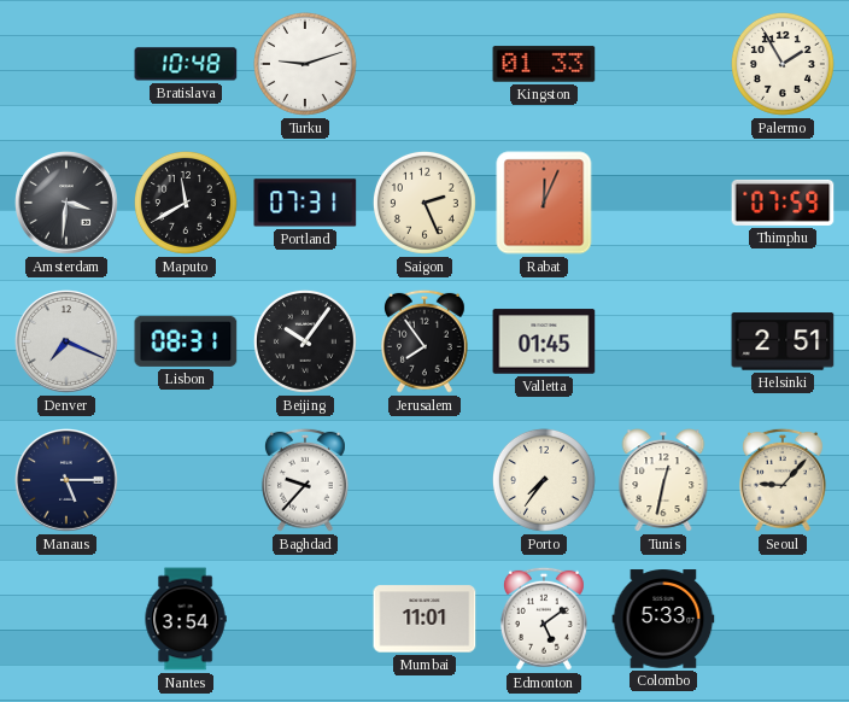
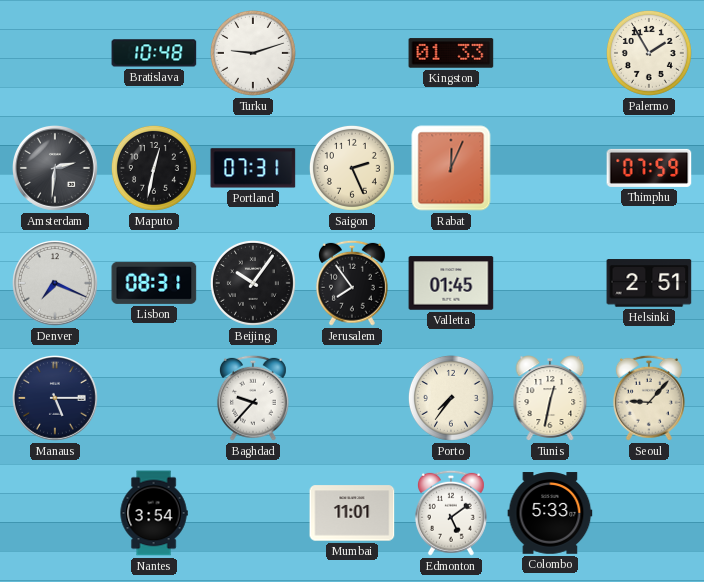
Amsterdam: 3:31 -> 2:31 (56, 169)
Maputo: 11:40 -> 12:32 (154, 168)
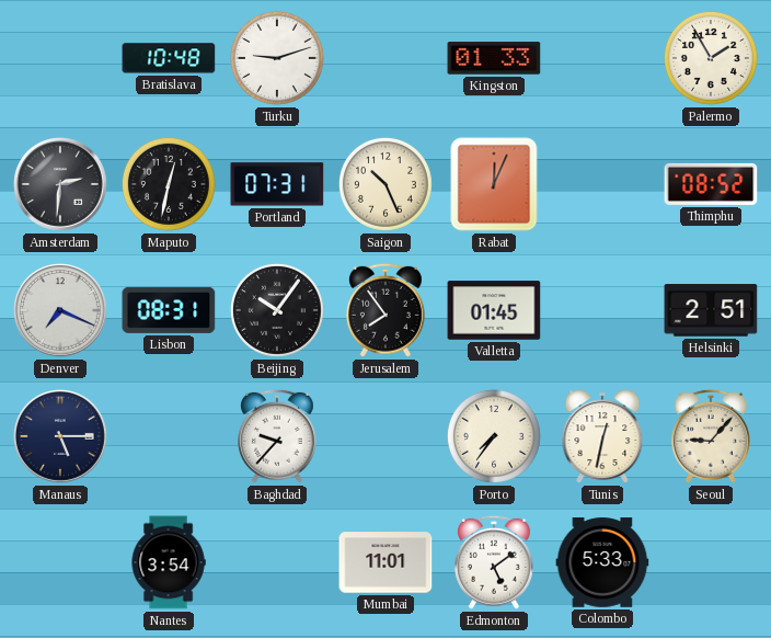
Saigon: 2:26 -> 10:26 (385, 184)
Thimphu: 07:59 -> 08:52 (711, 184)
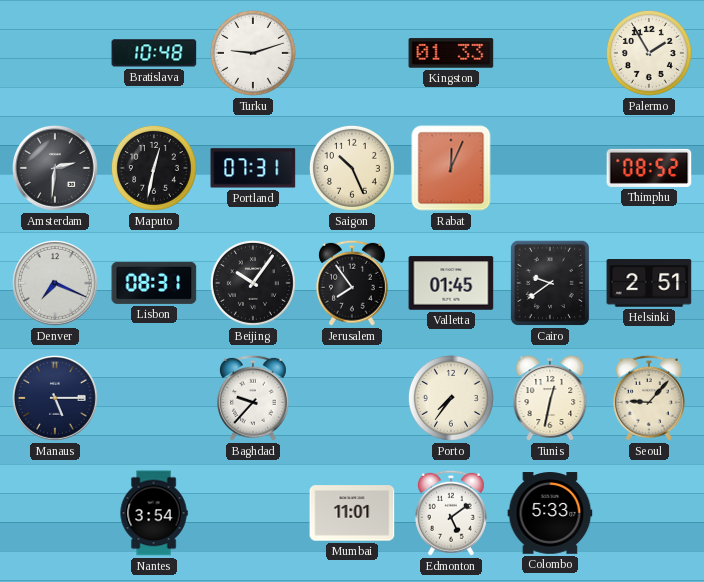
Cairo: none -> 9:39 (550, 283)
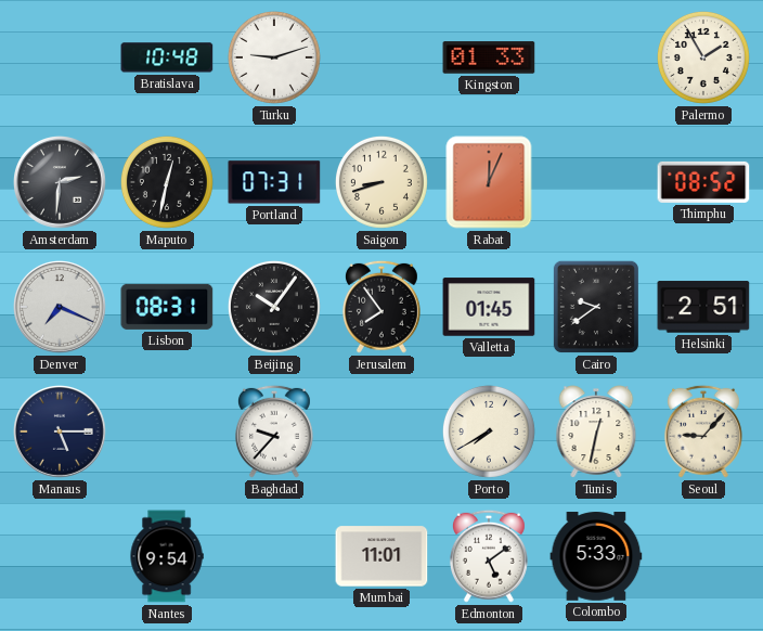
Saigon: 10:26 -> 8:42 (381, 182)
Porto: 7:36 -> 7:40 (489, 432)
Nantes: 3:54 -> 9:54 (167, 556)
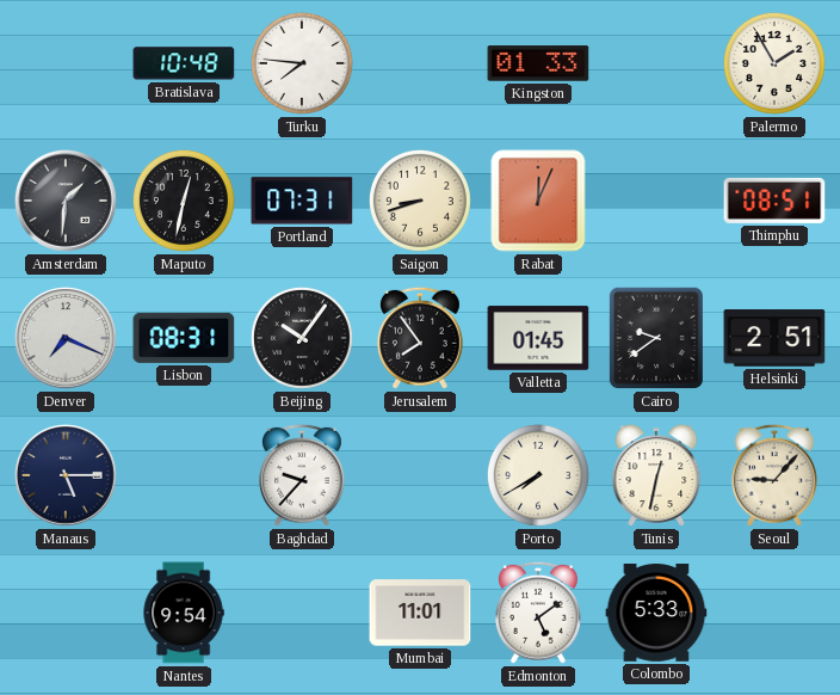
Turku: 9:12 -> 7:46 (302, 63)
Amsterdam: 2:31 -> 1:31 (67, 202)
Thimphu: 08:52 -> 08:51 (774, 201)
